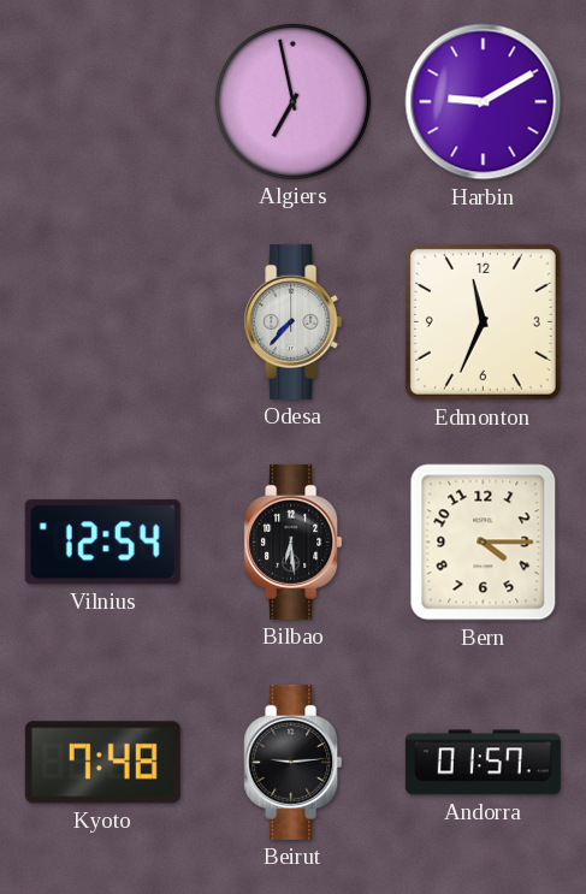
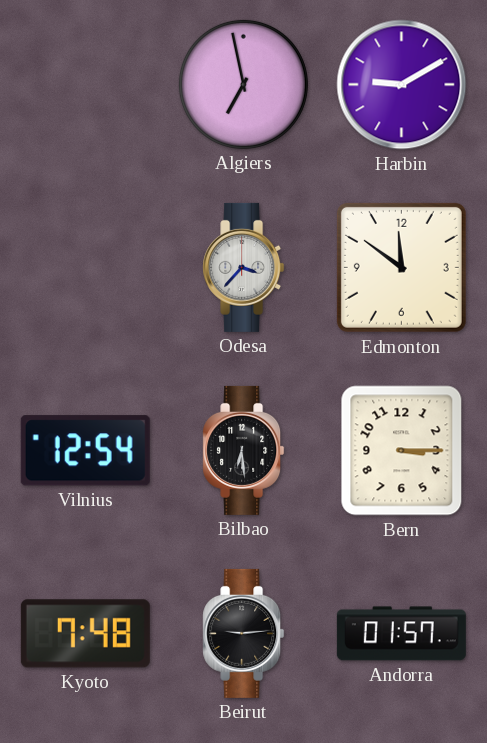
Odesa: 7:37 -> 3:37 (244, 267)
Edmonton: 11:34 -> 11:51 (401, 267)
Bern: 4:15 -> 3:15 (402, 451)
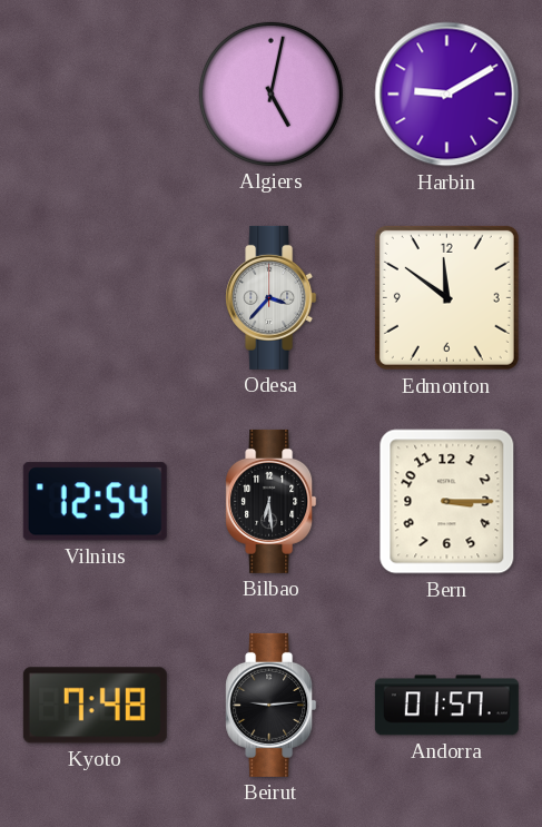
Algiers: 6:58 -> 5:02 (270, 93)
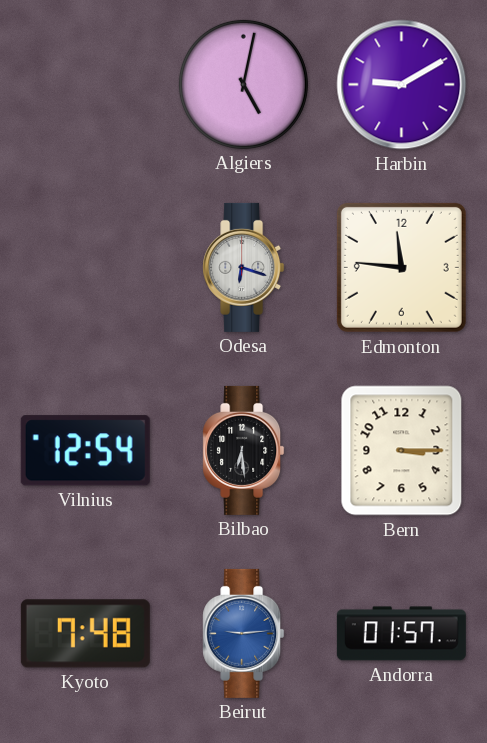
Odesa: 3:37 -> 6:18 (244, 267)
Edmonton: 11:51 -> 11:46 (401, 267)
Beirut dial: black -> blue (244, 633)
